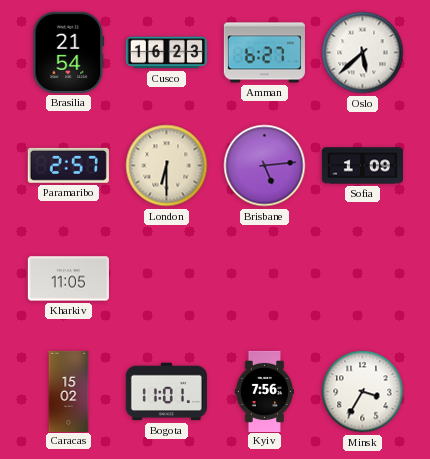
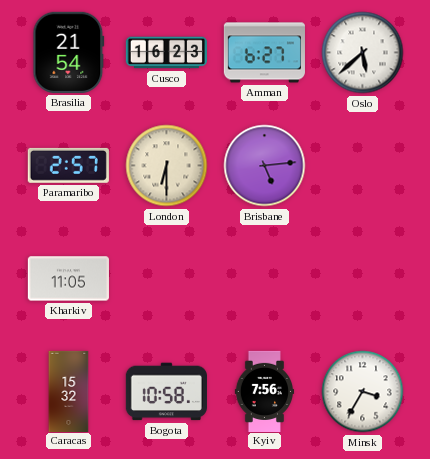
Sofia: 1:09 -> none (362, 166)
Caracas: 15:02 -> 15:32 (69, 391)
Bogota: 11:01 -> 10:58 (166, 392)
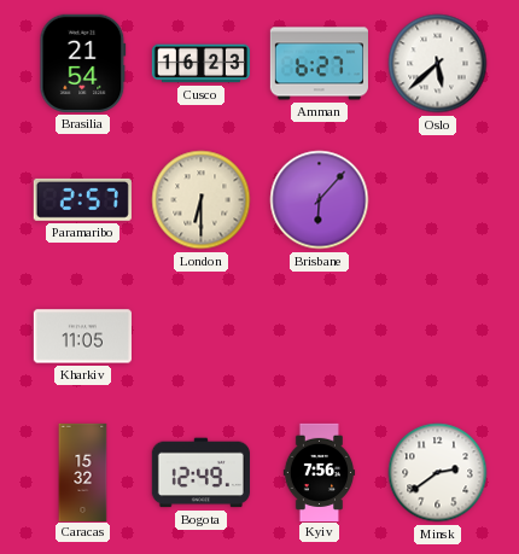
Brisbane: 5:14 -> 6:07 (320, 200)
Bogota: 10:58 -> 12:49 (200, 473)
Minsk: 3:35 -> 2:39 (438, 473)
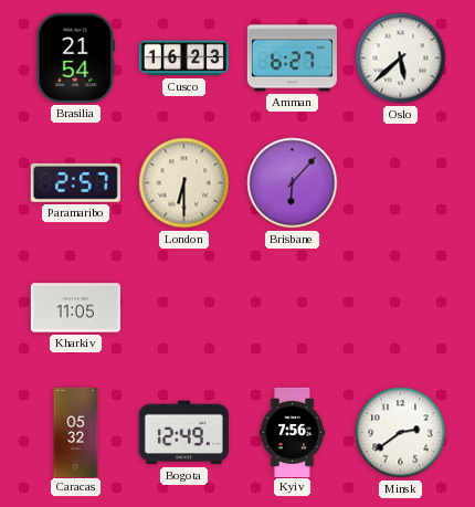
Caracas: 15:32 -> 05:32 (76, 432)
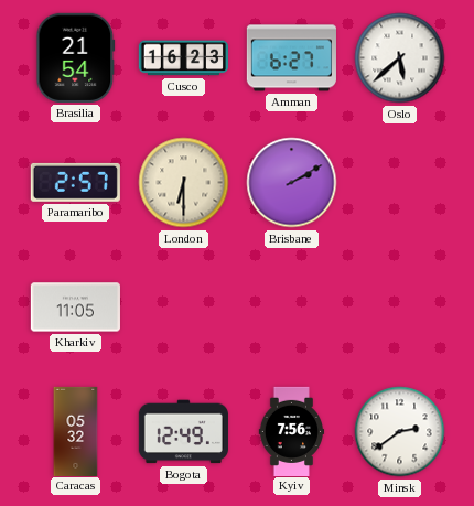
Brisbane: 6:07 -> 2:10 (292, 183)
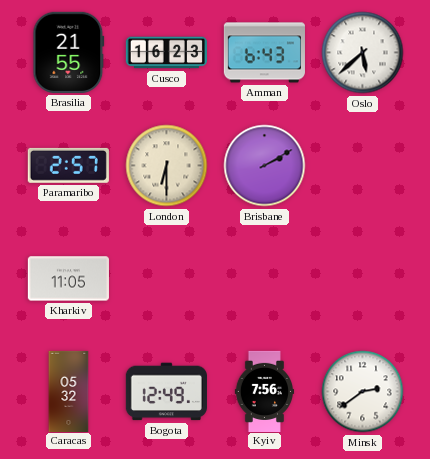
Brasilia: 21:54 -> 21:55 (69, 52)
Amman: 6:27 -> 6:43 (264, 53)
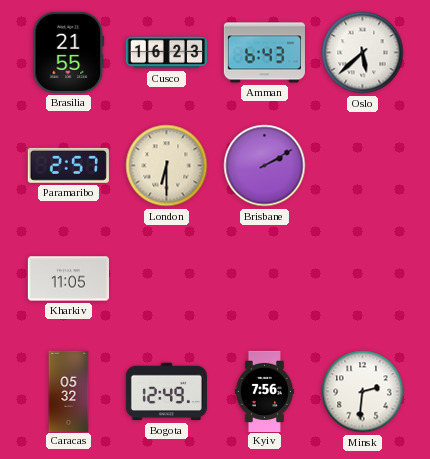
Minsk: 2:39 -> 2:31 (363, 392)
